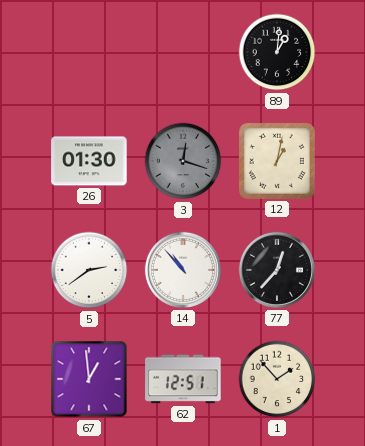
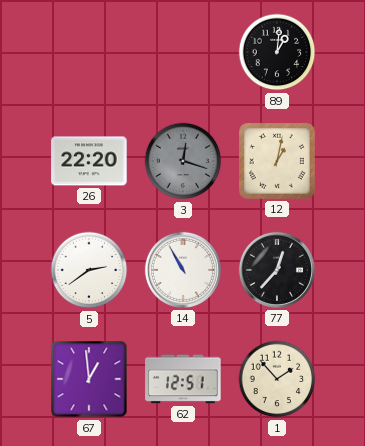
26: 01:30 -> 22:20 (89, 161)
14: 10:53 -> 10:55 (183, 270)
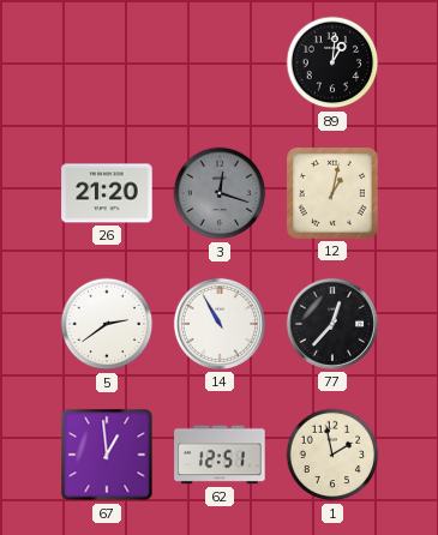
26: 22:20 -> 21:20 (107, 193)
1: 1:53 -> 1:58 (332, 455)
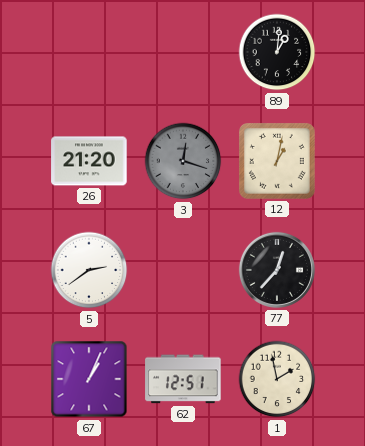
14: 10:55 -> none (220, 324)
67: 12:59 -> 1:04 (89, 379)
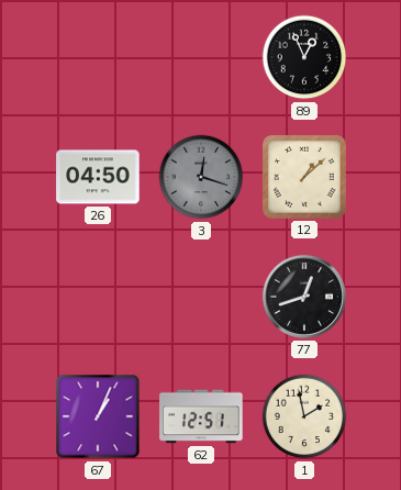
89: 1:01 -> 12:56 (304, 57)
26: 21:20 -> 04:50 (98, 177)
12: 1:02 -> 1:08 (304, 177)
5: 2:39 -> none (89, 270)
77: 12:37 -> 12:42 (304, 297)
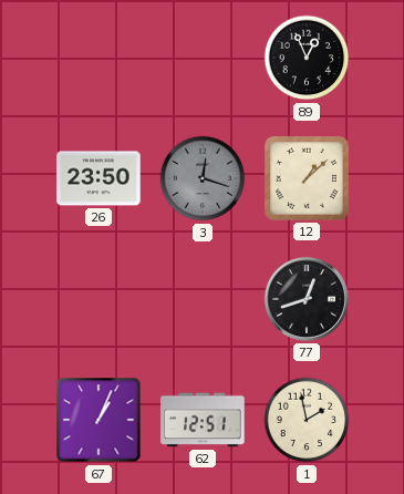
26: 04:50 -> 23:50 (99, 178)
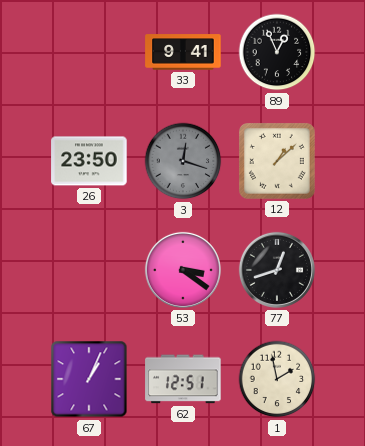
33: none -> 9:41 (183, 52)
53: none -> 3:21 (183, 270)
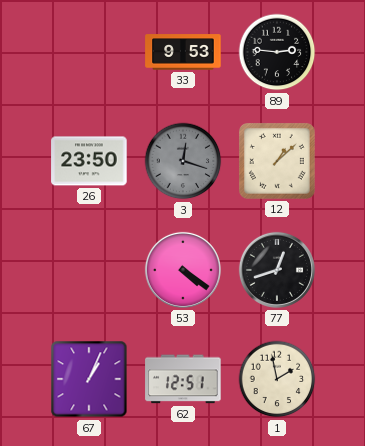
33: 9:41 -> 9:53 (183, 52)
89: 12:56 -> 2:46 (277, 52)
53: 3:21 -> 4:21 (183, 270)
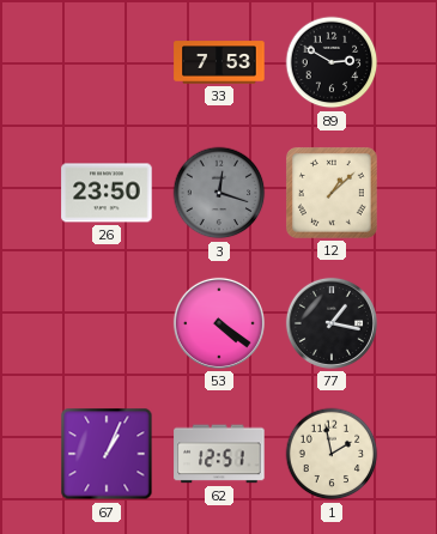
33: 9:53 -> 7:53 (219, 62)
89: 2:46 -> 2:50 (332, 62)
77: 12:42 -> 1:17 (332, 323)
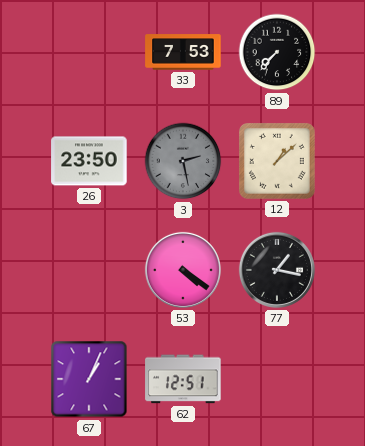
89: 2:50 -> 7:37 (277, 52)
3: 12:18 -> 2:28 (183, 161)
1: 1:58 -> none (332, 454)
